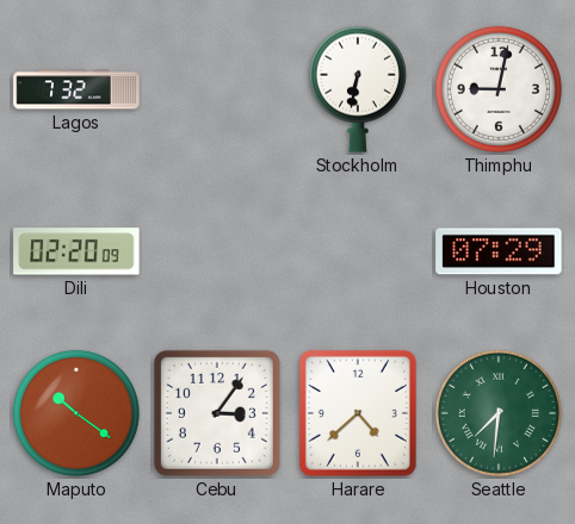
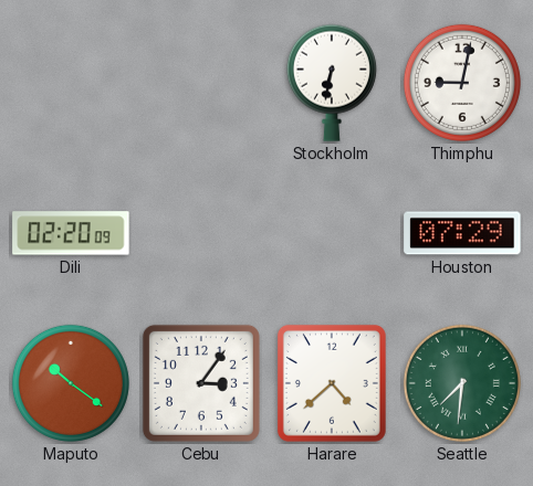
Lagos: 7:32 -> none (76, 89)
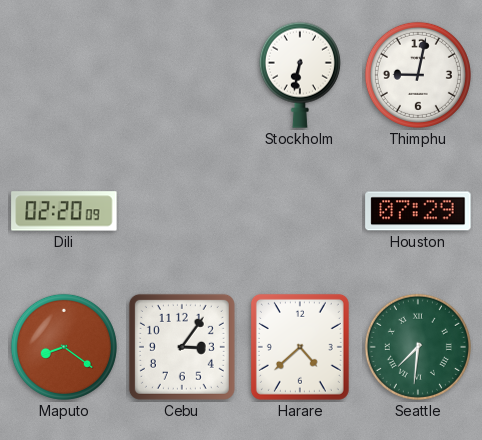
Maputo: 10:21 -> 8:21 (64, 347)
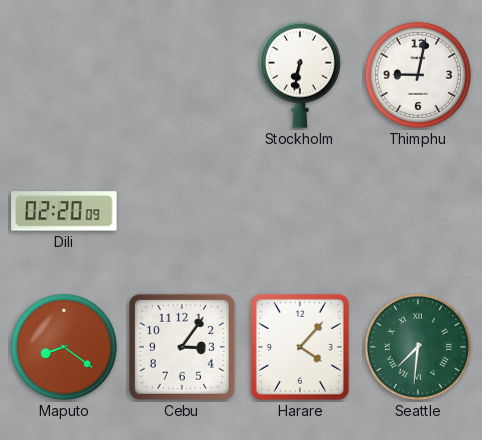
Houston: 07:29 -> none (418, 211)
Harare: 4:38 -> 4:07 (300, 347)
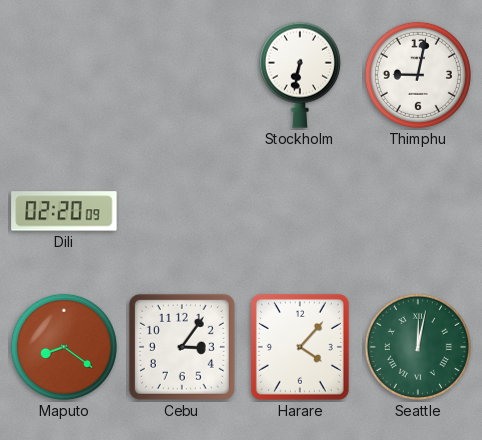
Seattle: 7:31 -> 12:02 (418, 347)
